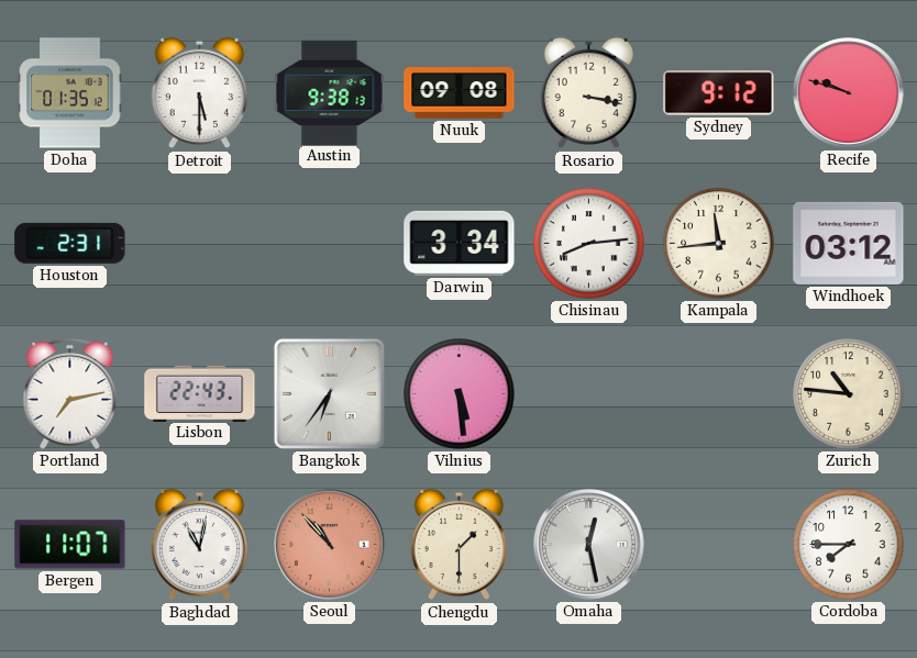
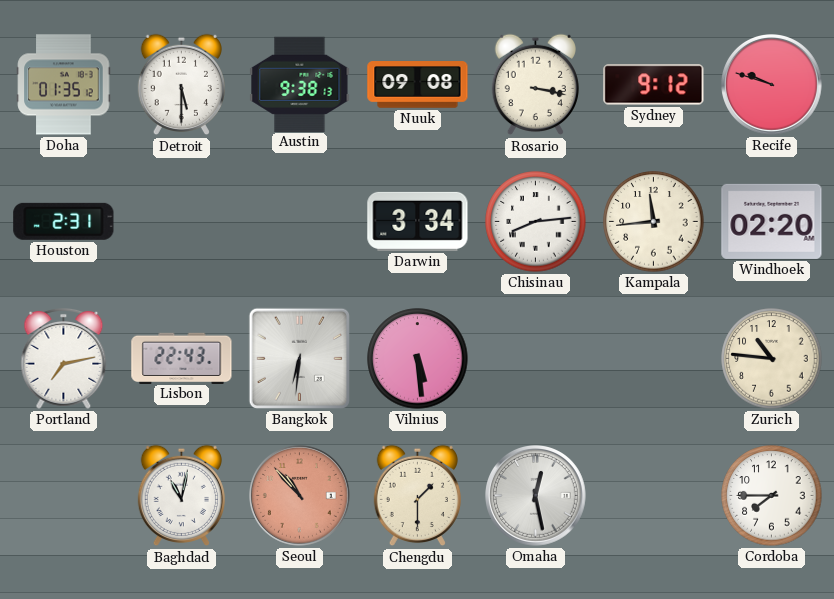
Windhoek: 03:12 -> 02:20 (772, 221)
Bangkok: 6:36 -> 6:31 (299, 358)
Bergen: 11:07 -> none (70, 545)
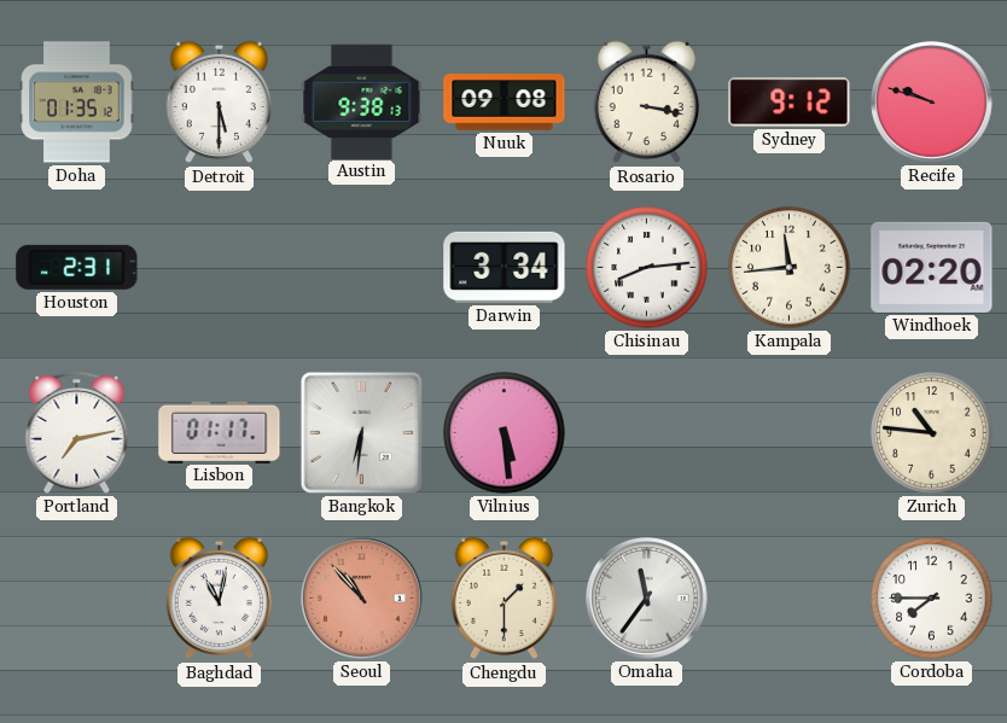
Lisbon: 22:43 -> 01:17 (220, 432)
Omaha: 12:28 -> 11:36 (647, 599)
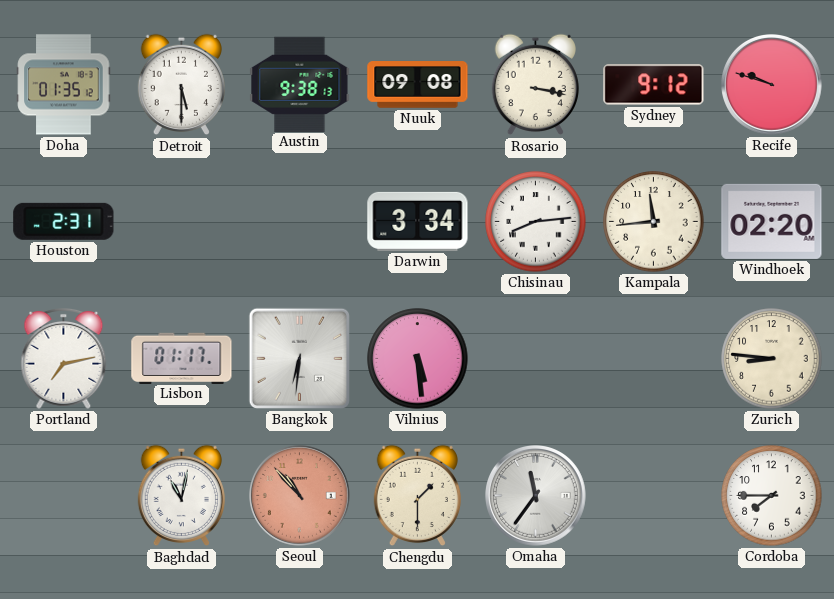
Zurich: 10:46 -> 8:46 (772, 359)
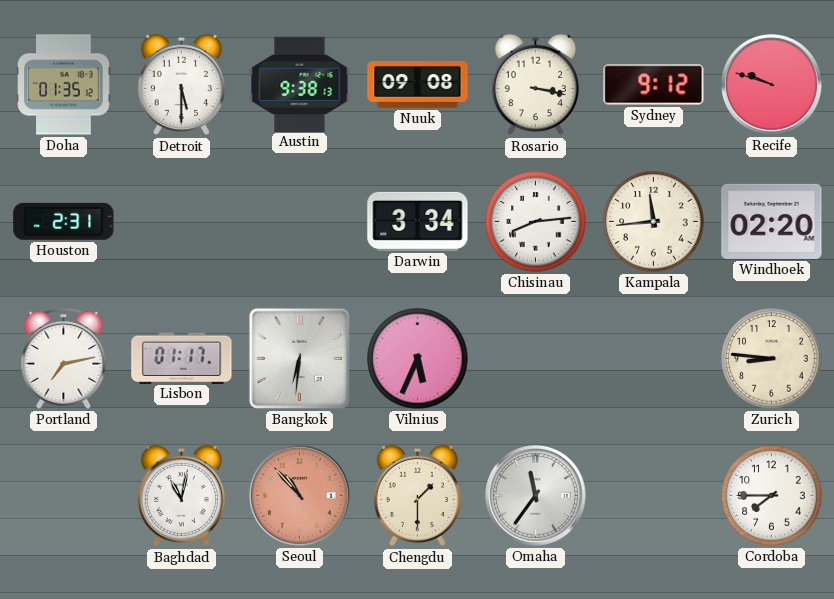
Vilnius: 5:29 -> 5:34 (418, 359)
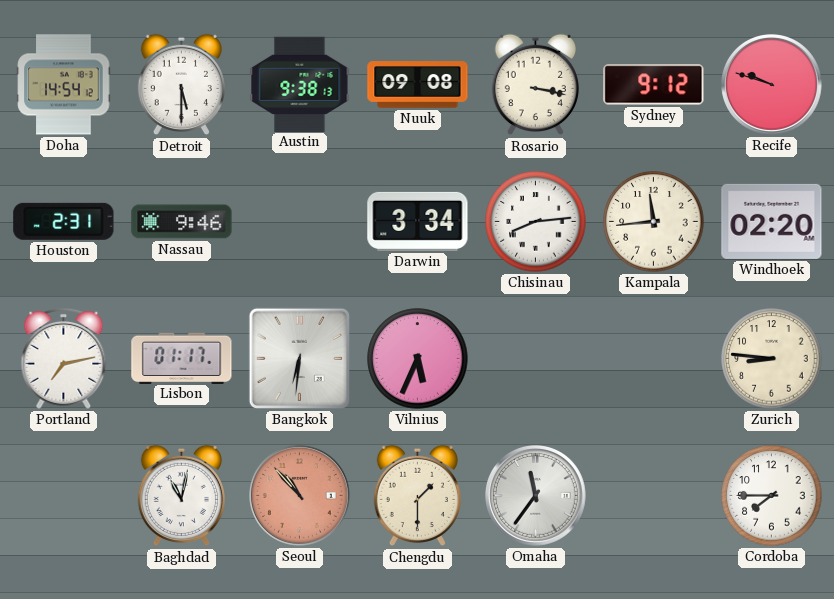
Doha: 01:35 -> 14:54 (64, 85)
Nassau: none -> 9:46 (182, 222)
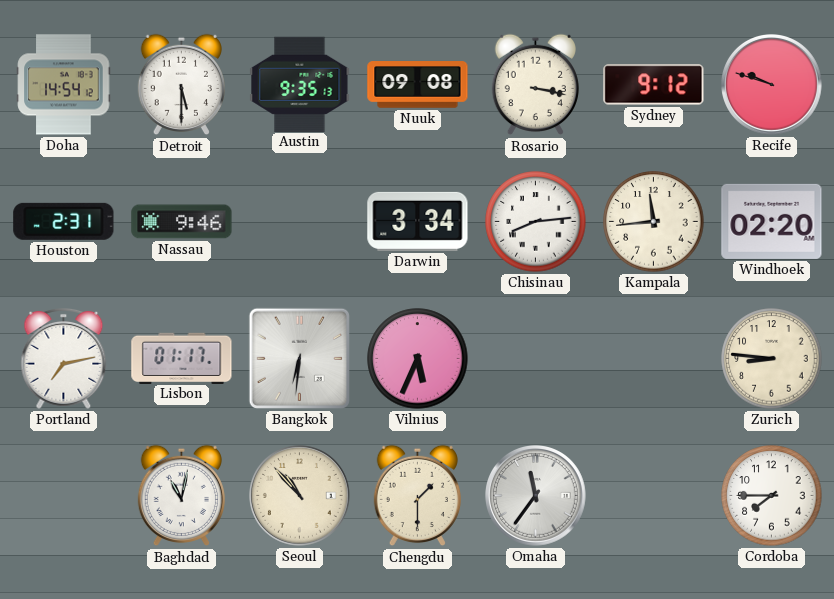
Austin: 9:38 -> 9:35 (300, 84)
Seoul dial: salmon -> cream (300, 496)
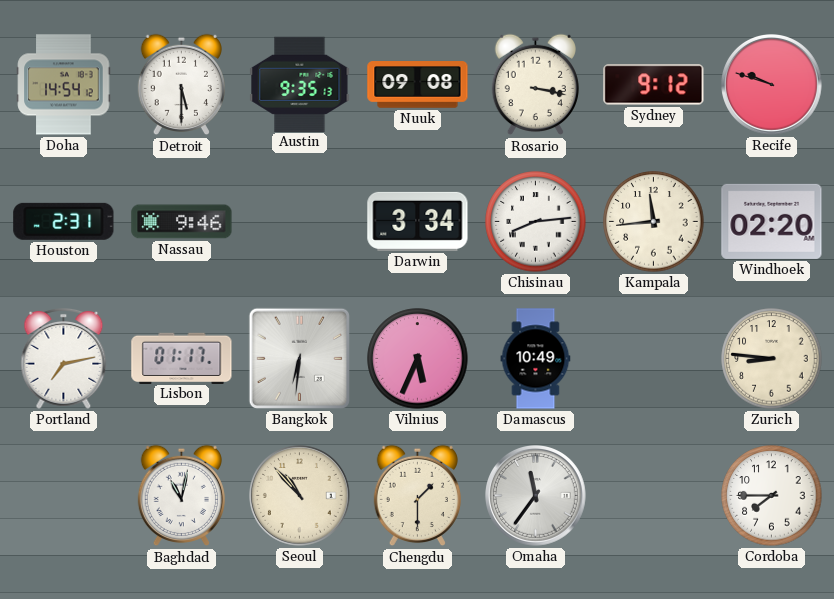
Damascus: none -> 10:49 (536, 359)
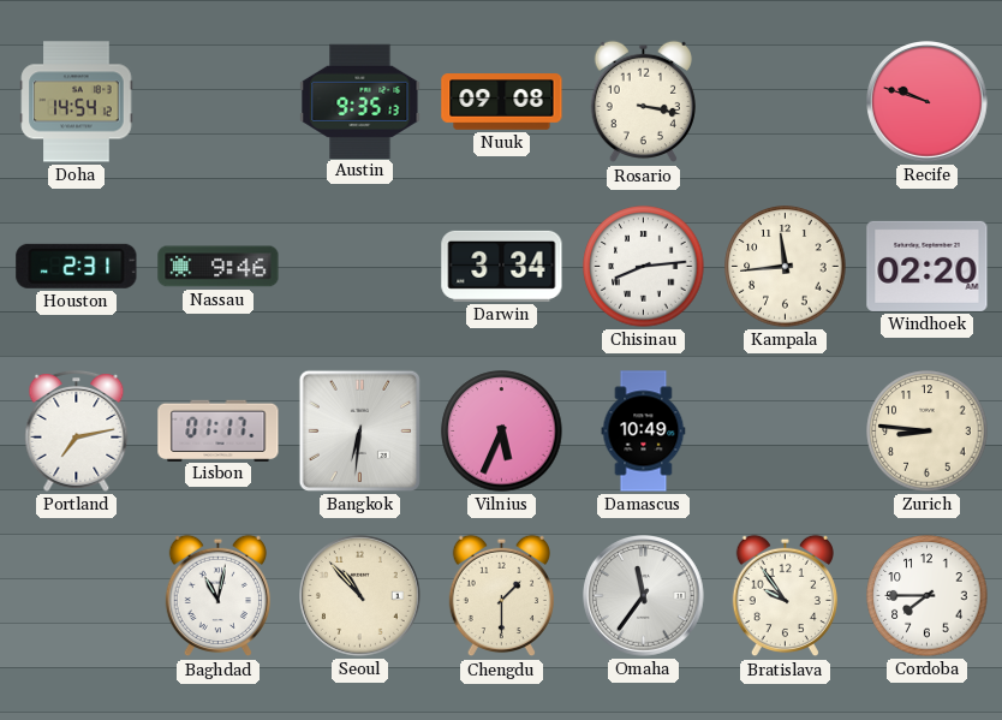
Detroit: 5:30 -> none (181, 85)
Sydney: 9:12 -> none (654, 85)
Bratislava: none -> 9:54 (785, 596)
